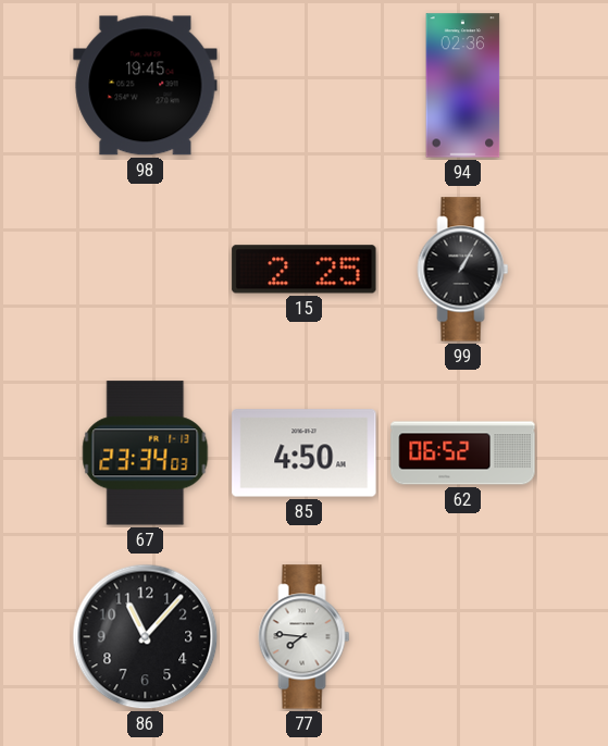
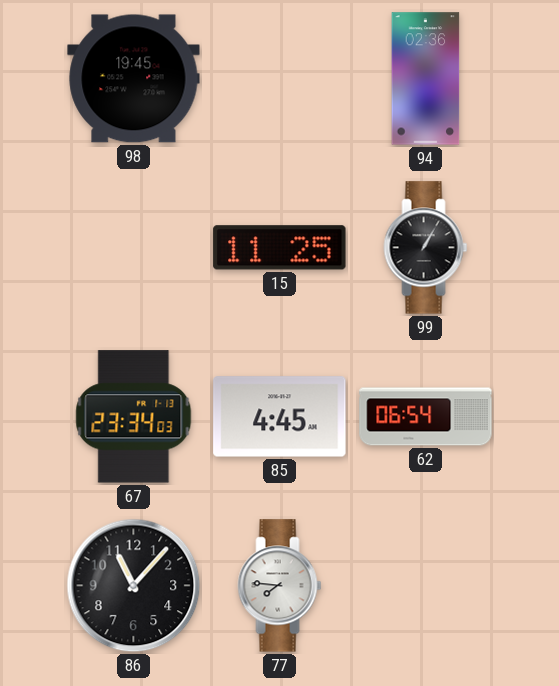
15: 2:25 -> 11:25 (280, 248)
85: 4:50 -> 4:45 (280, 417)
62: 06:52 -> 06:54 (426, 417)
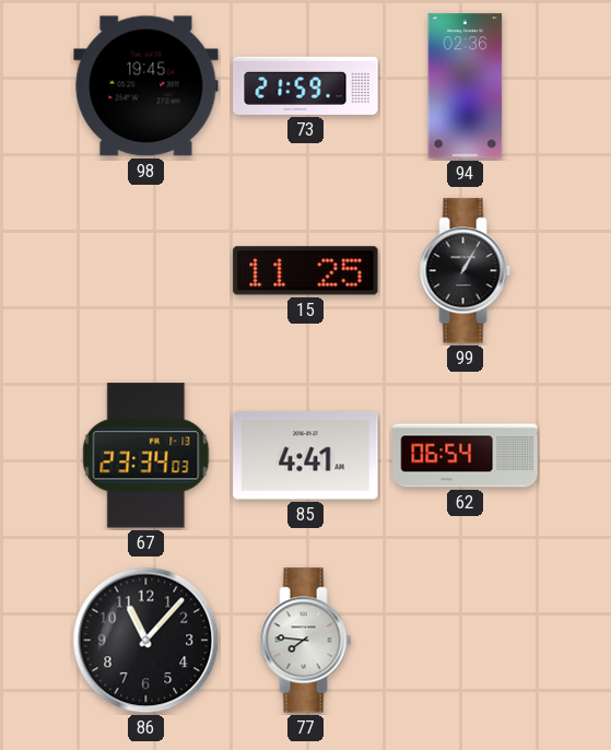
73: none -> 21:59 (306, 85)
85: 4:45 -> 4:41 (306, 456)
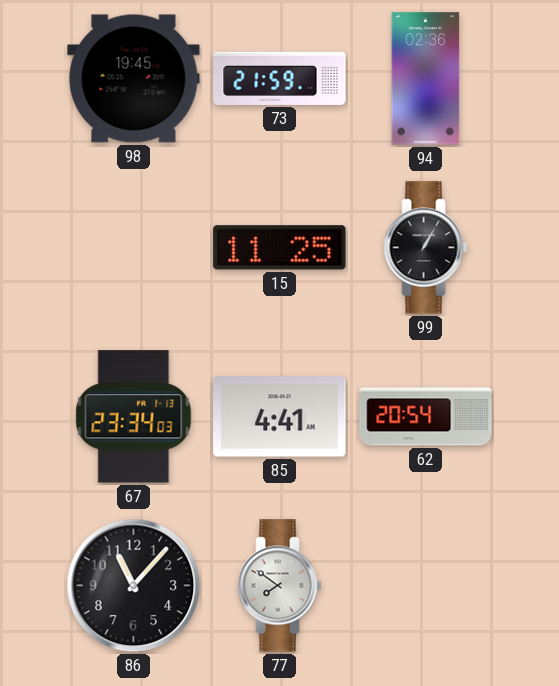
62: 06:54 -> 20:54 (426, 417)
77: 7:46 -> 7:51 (280, 586)
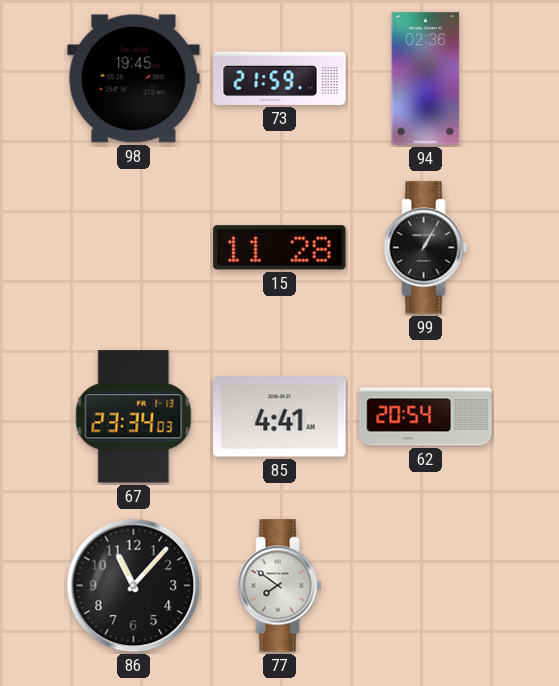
15: 11:25 -> 11:28 (280, 248)
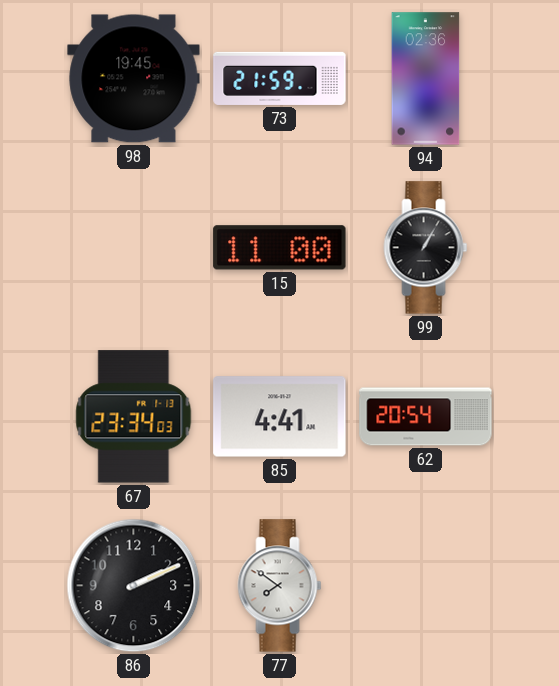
15: 11:28 -> 11:00 (280, 248)
86: 11:07 -> 2:11 (134, 586)
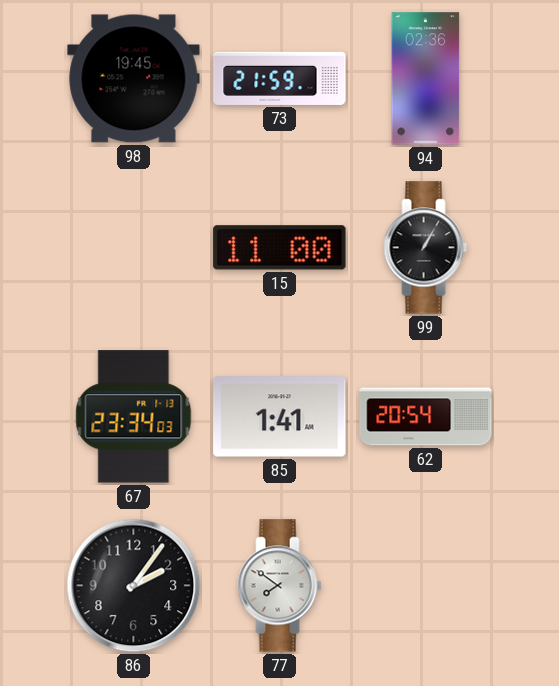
85: 4:41 -> 1:41 (280, 417)
86: 2:11 -> 2:06 (134, 586)
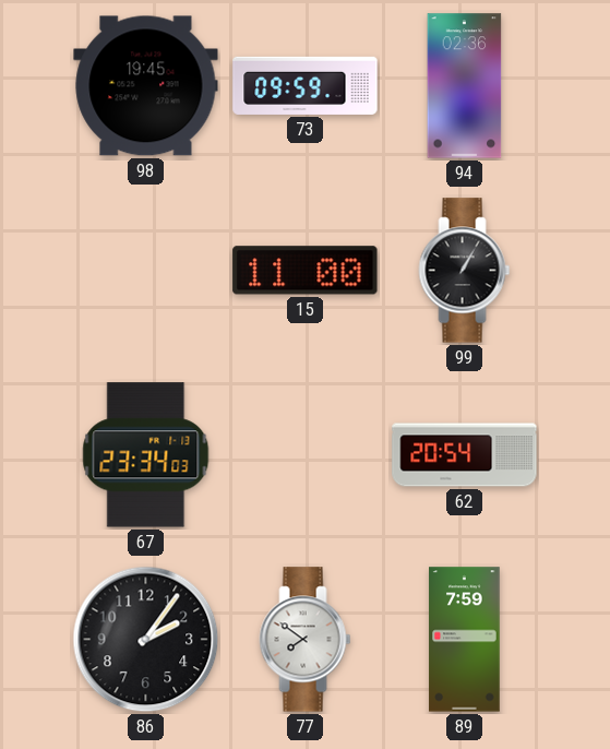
73: 21:59 -> 09:59 (306, 85)
85: 1:41 -> none (280, 417)
89: none -> 7:59 (465, 640)
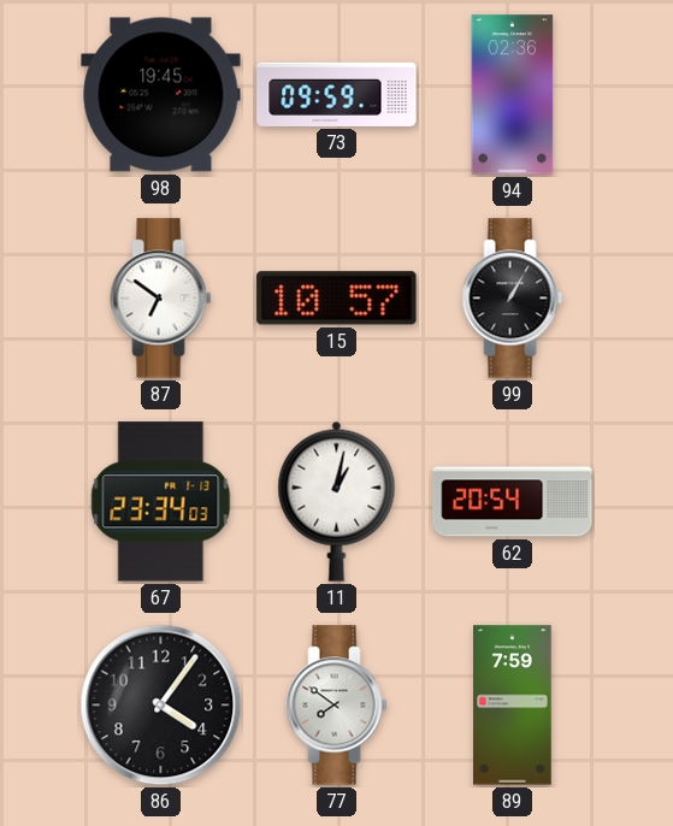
87: none -> 6:51 (161, 299)
15: 11:00 -> 10:57 (337, 299)
11: none -> 1:02 (337, 501)
86: 2:06 -> 4:06 (161, 706)
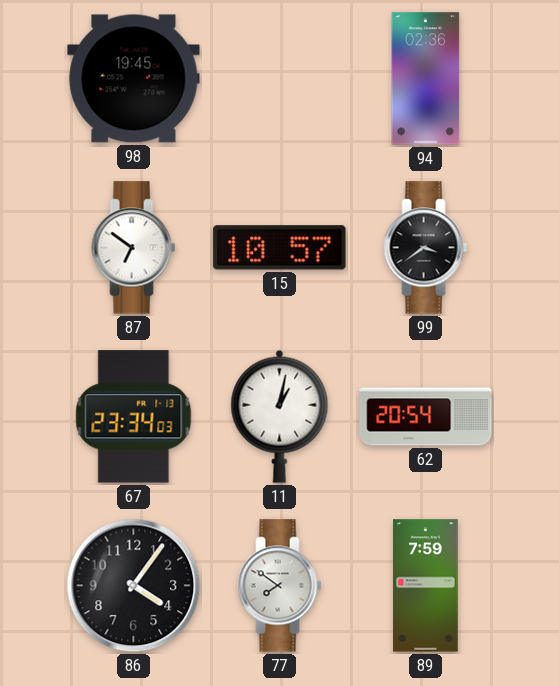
73: 09:59 -> none (337, 94)
99: 1:05 -> 3:39 (426, 248)
